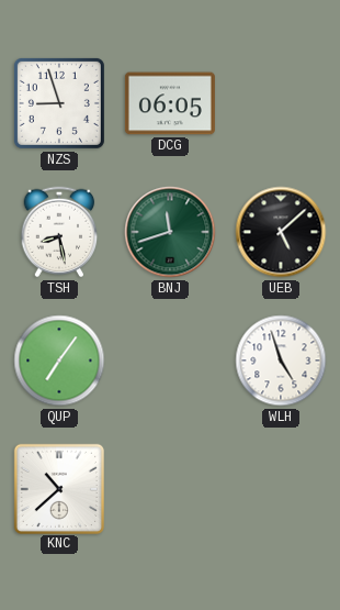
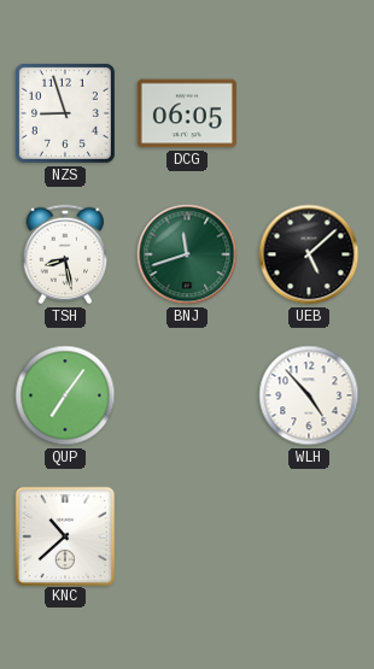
WLH: 4:57 -> 4:53 (309, 395)
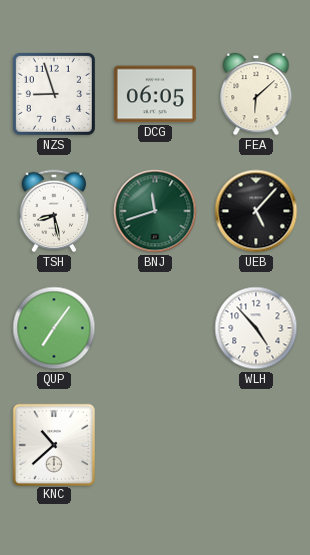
FEA: none -> 6:08 (256, 95)
UEB: 5:08 -> 5:07 (256, 211)
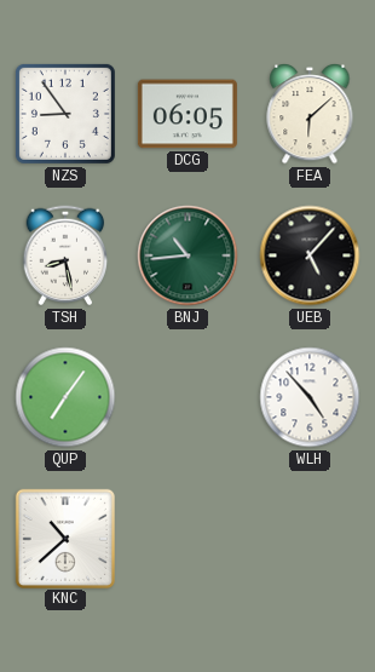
NZS: 8:57 -> 8:54 (65, 114)
BNJ: 11:42 -> 10:44 (187, 255)
